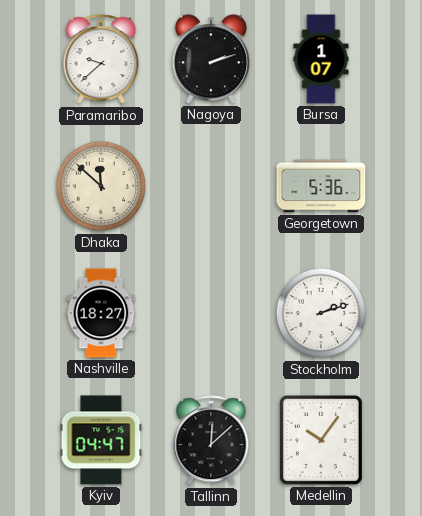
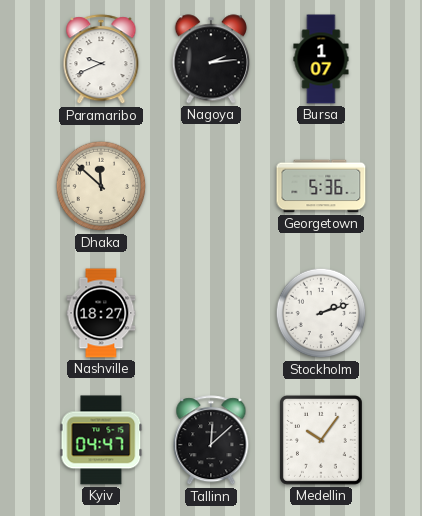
Paramaribo: 9:38 -> 9:41 (101, 60)
Nagoya: 2:12 -> 2:14 (211, 59)
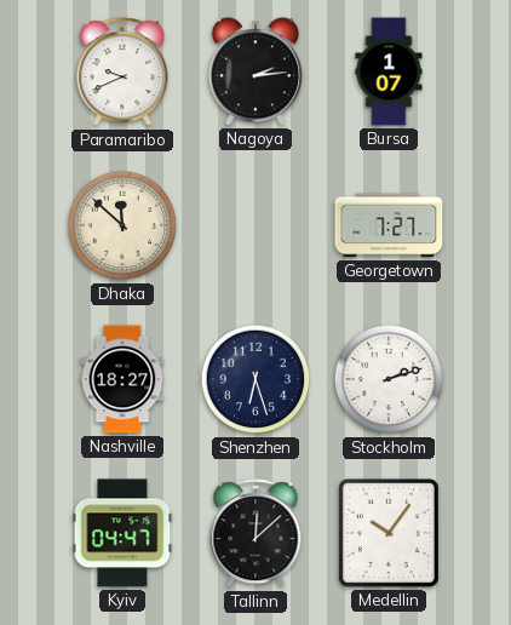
Georgetown: 5:36 -> 7:27 (389, 225)
Shenzhen: none -> 6:27 (255, 379)
